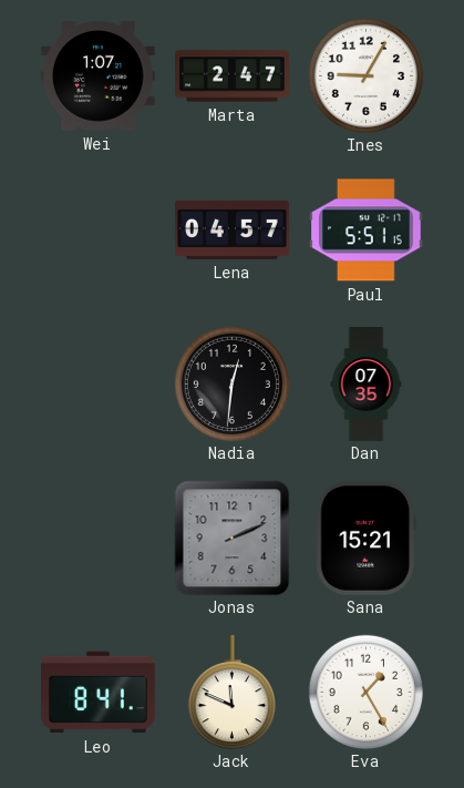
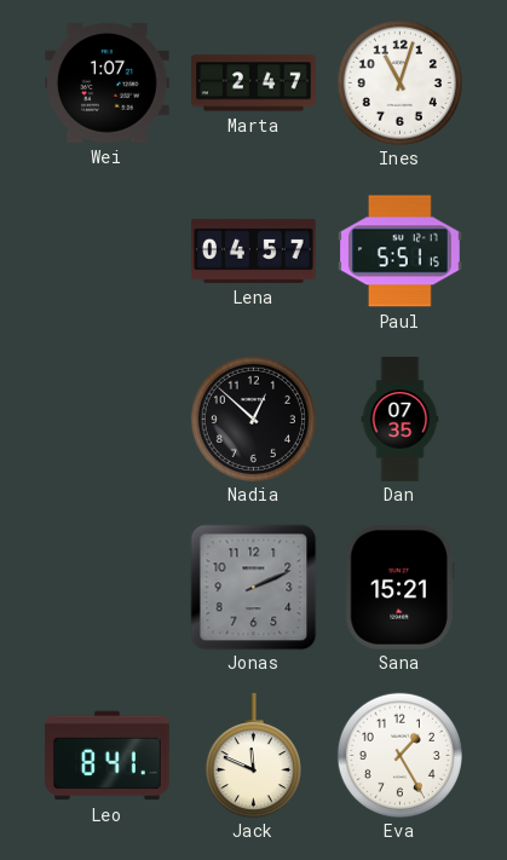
Ines: 9:05 -> 11:03 (399, 82)
Nadia: 12:31 -> 12:52 (253, 419)
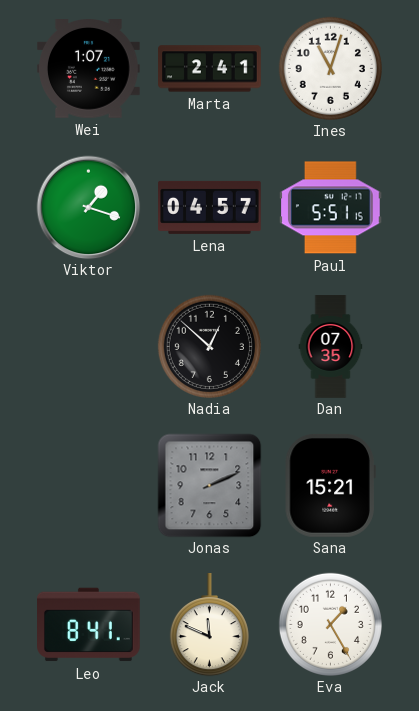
Marta: 2:47 -> 2:41 (210, 69)
Viktor: none -> 1:18 (88, 207)
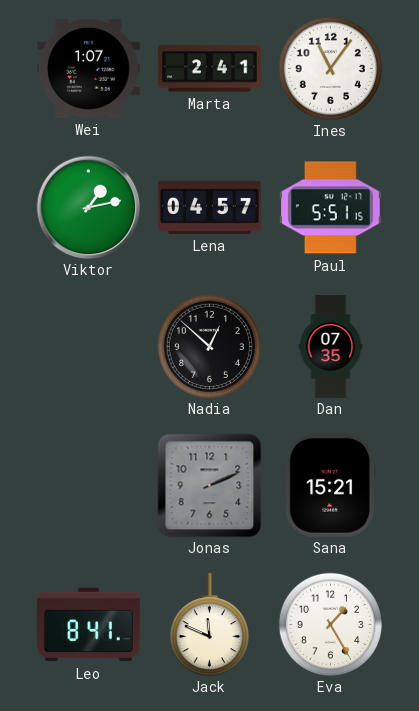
Ines: 11:03 -> 11:06 (330, 68)
Viktor: 1:18 -> 1:13 (88, 207)
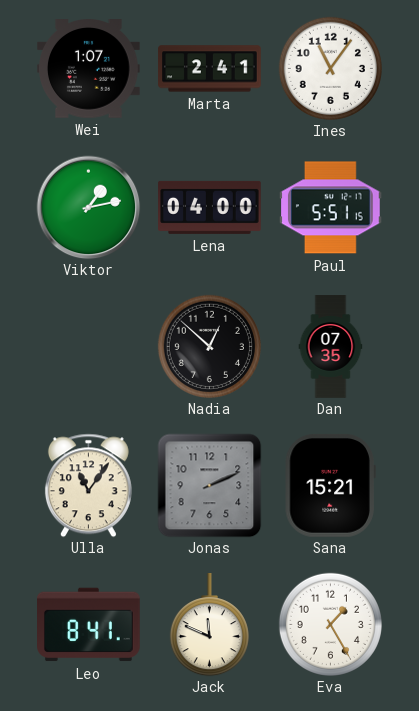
Lena: 04:57 -> 04:00 (210, 207)
Ulla: none -> 11:06 (88, 485)
